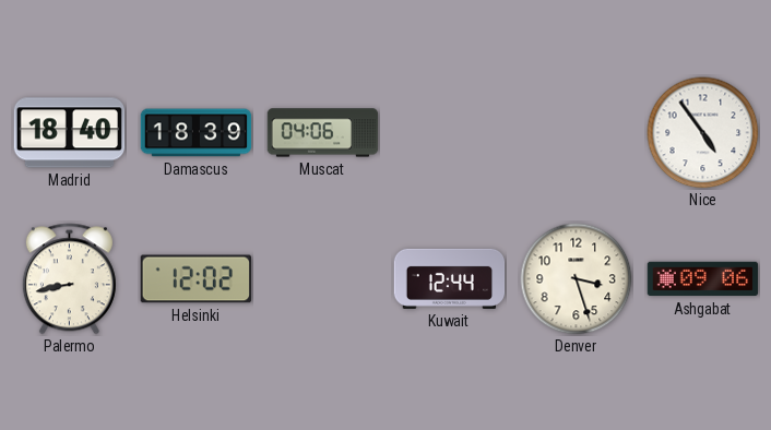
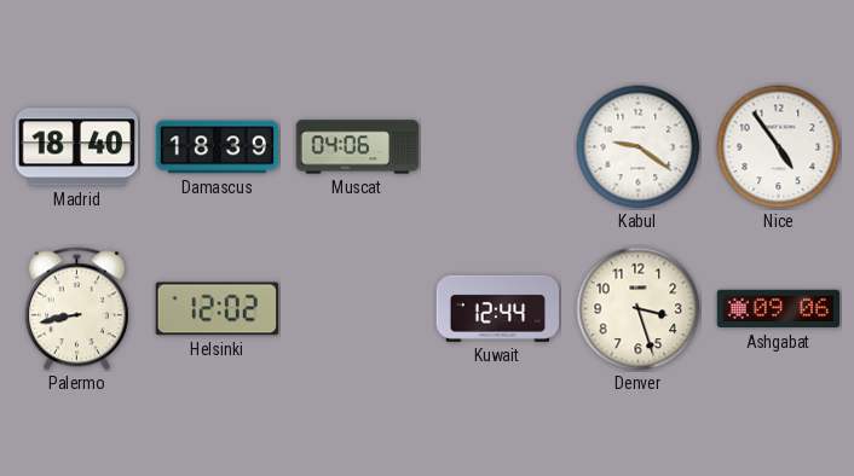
Kabul: none -> 9:21 (639, 147)
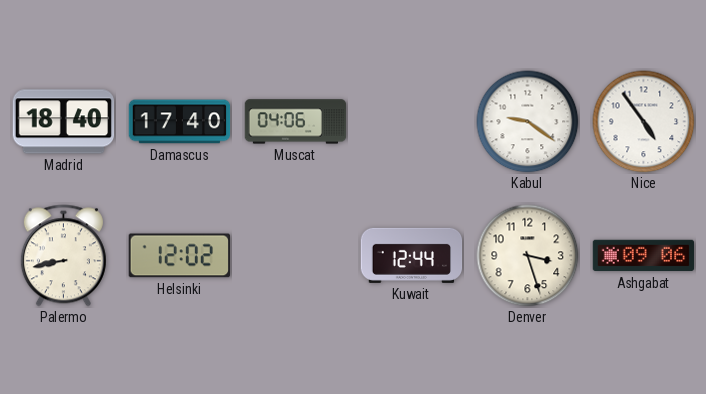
Damascus: 18:39 -> 17:40 (180, 122)
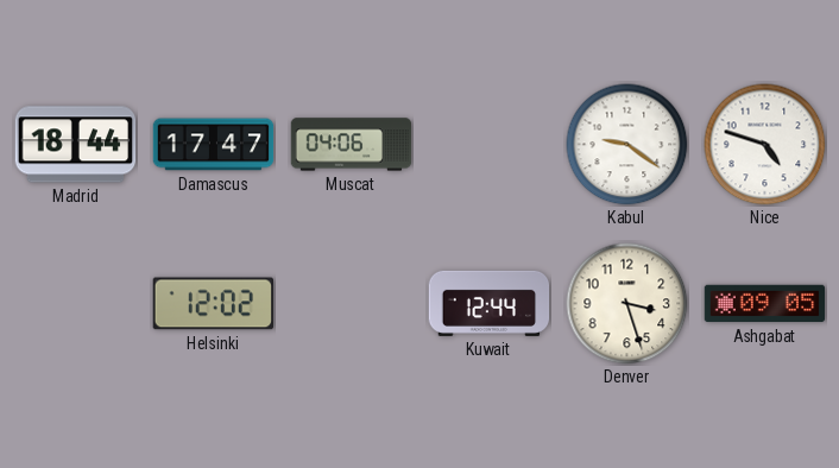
Madrid: 18:40 -> 18:44 (76, 145)
Damascus: 17:40 -> 17:47 (214, 145)
Nice: 4:54 -> 4:48 (765, 145)
Palermo: 8:43 -> none (63, 256)
Ashgabat: 09:06 -> 09:05 (765, 304)
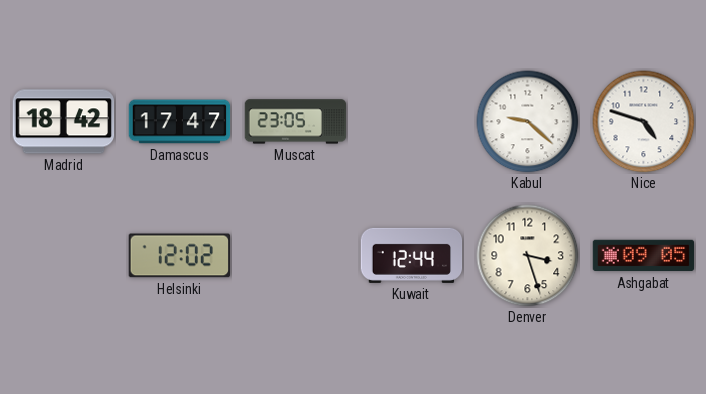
Madrid: 18:44 -> 18:42 (64, 122)
Muscat: 04:06 -> 23:05 (296, 122)
Kabul: 9:21 -> 9:22 (528, 122)
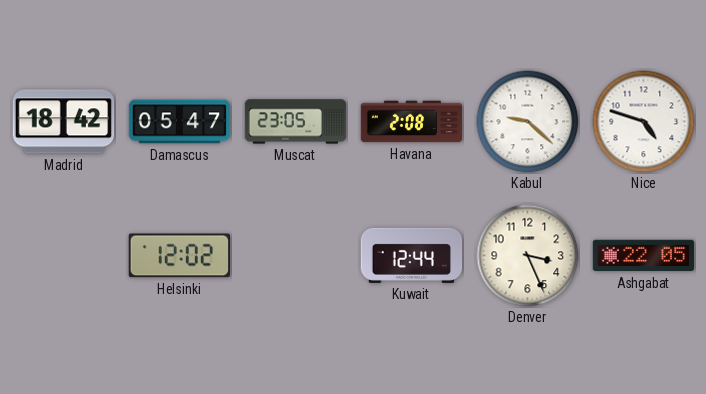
Damascus: 17:47 -> 05:47 (180, 122)
Havana: none -> 2:08 (412, 122)
Denver: 3:27 -> 3:26 (528, 256)
Ashgabat: 09:05 -> 22:05 (644, 256)
